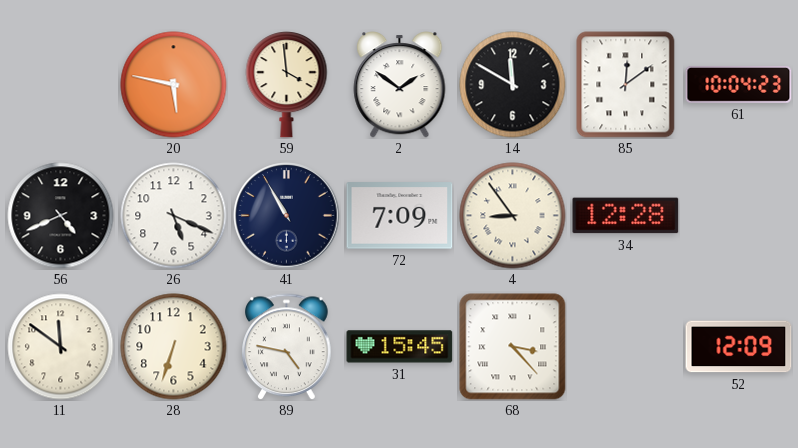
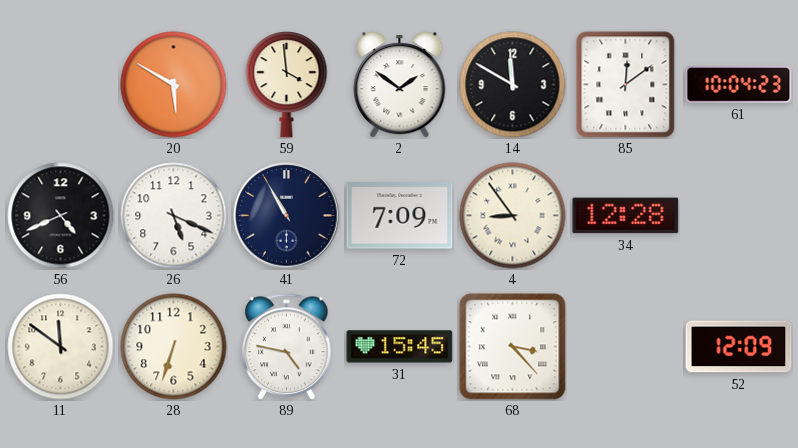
20: 5:47 -> 5:50 (174, 85)
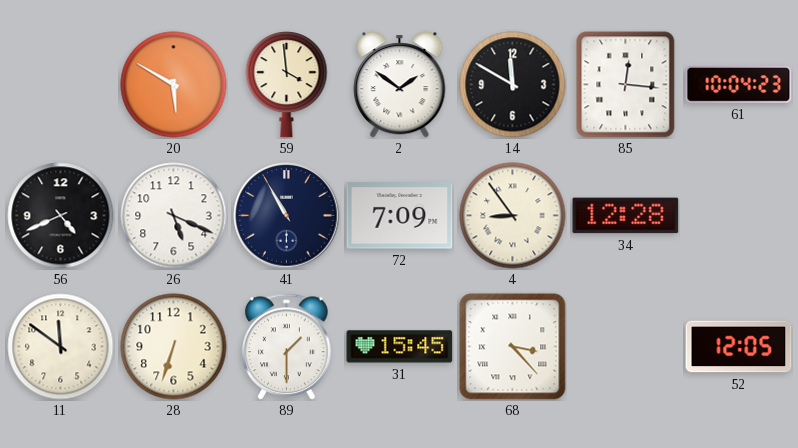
85: 12:09 -> 12:16 (626, 85)
89: 4:47 -> 1:30 (287, 347)
52: 12:09 -> 12:05 (739, 347)
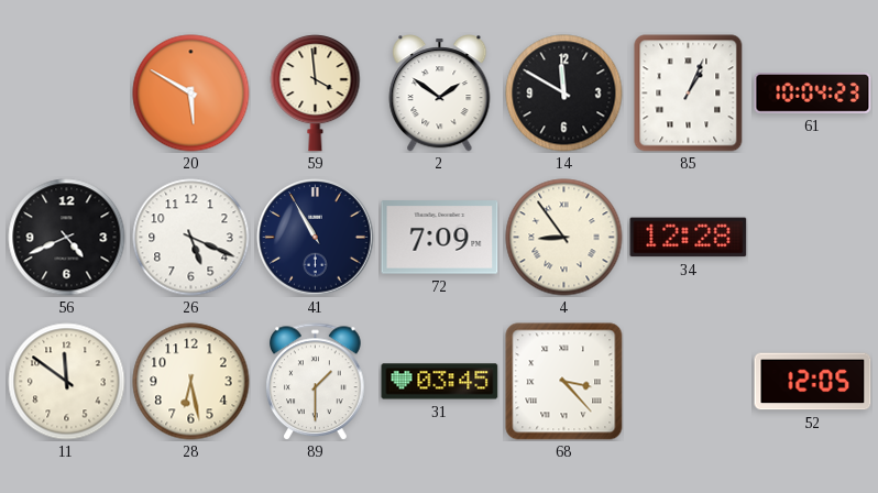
85: 12:16 -> 1:04 (689, 94)
28: 6:33 -> 6:28 (191, 382)
31: 15:45 -> 03:45 (440, 382)
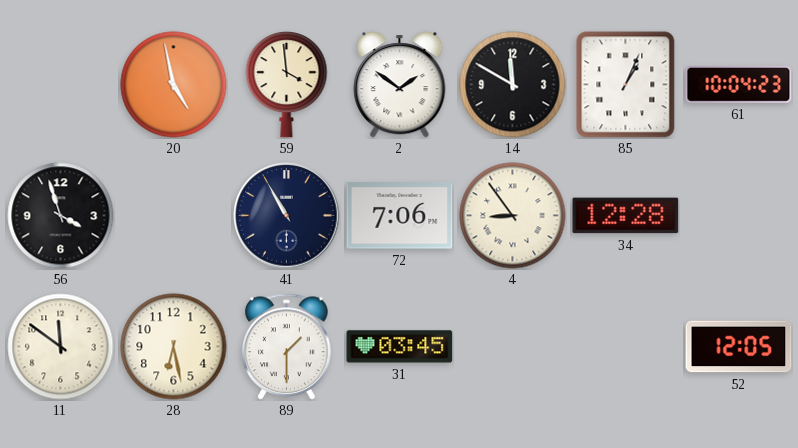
20: 5:50 -> 4:58 (174, 85)
56: 4:41 -> 3:57 (61, 216)
26: 5:19 -> none (191, 238)
72: 7:09 -> 7:06 (400, 216)
68: 3:23 -> none (564, 382)
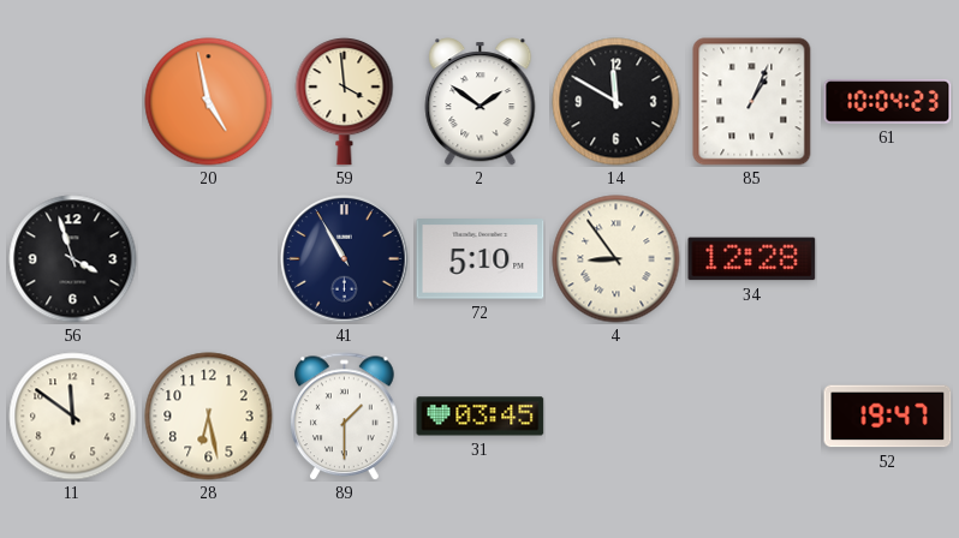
72: 7:06 -> 5:10 (481, 259)
52: 12:05 -> 19:47 (888, 417)
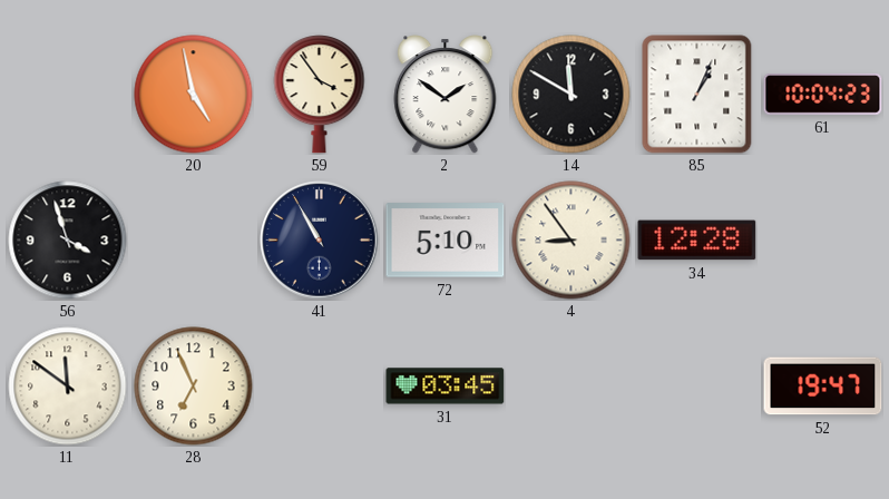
59: 3:59 -> 3:54 (320, 95)
28: 6:28 -> 6:56 (194, 387)
89: 1:30 -> none (345, 417)
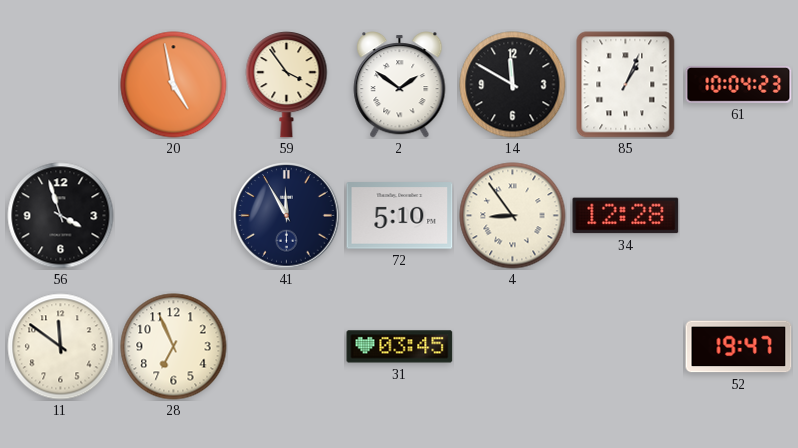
41: 10:55 -> 11:55 (287, 216)
